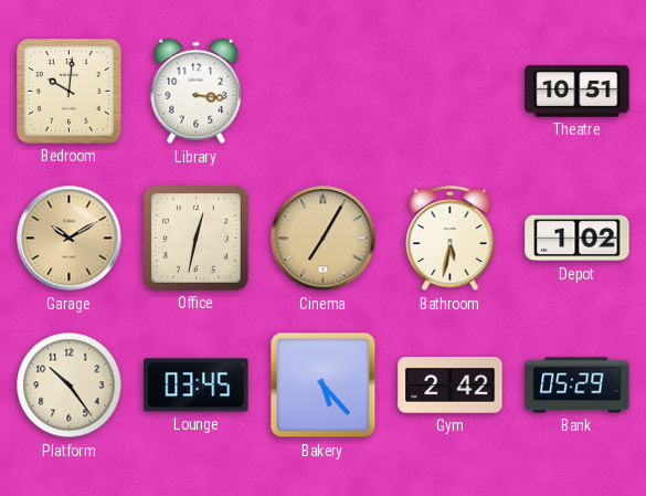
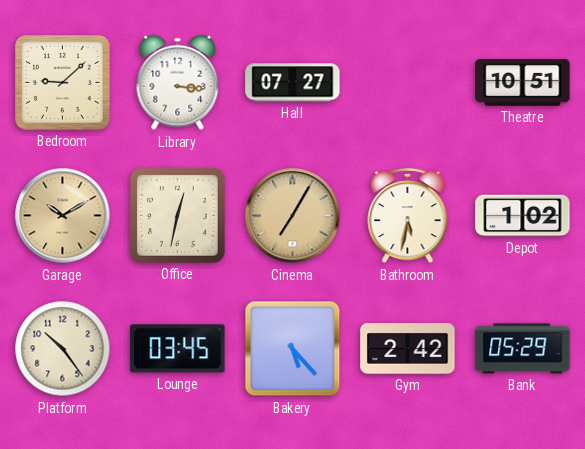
Bedroom: 10:01 -> 9:08 (63, 83)
Hall: none -> 07:27 (293, 83)
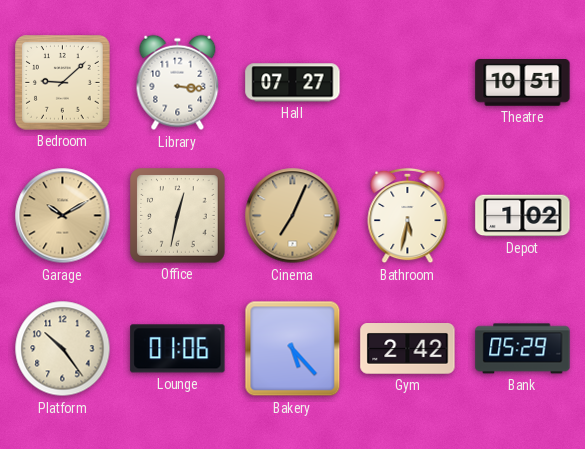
Cinema: 7:05 -> 7:04 (293, 216)
Lounge: 03:45 -> 01:06 (178, 349)
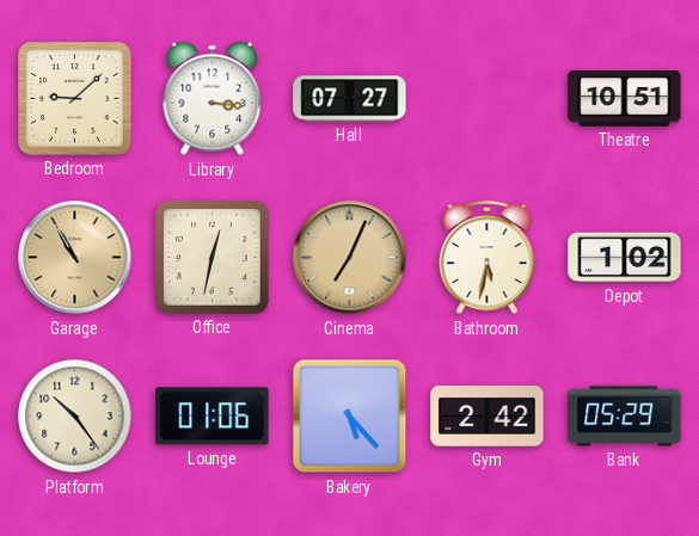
Garage: 10:10 -> 10:55 (75, 258)
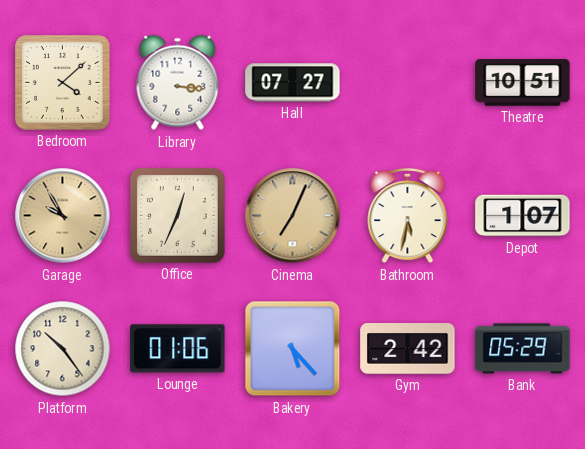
Bedroom: 9:08 -> 4:08 (63, 83)
Garage: 10:55 -> 9:55 (63, 216)
Office: 12:32 -> 12:34 (178, 216)
Depot: 1:02 -> 1:07 (523, 216)
